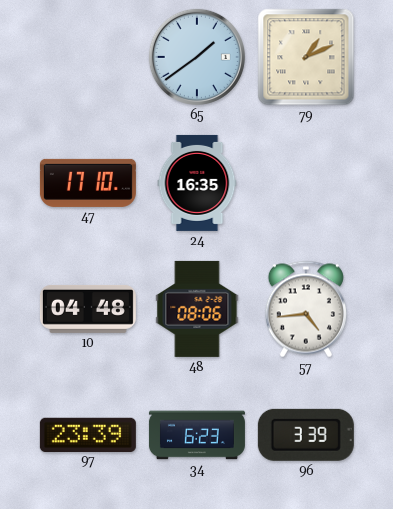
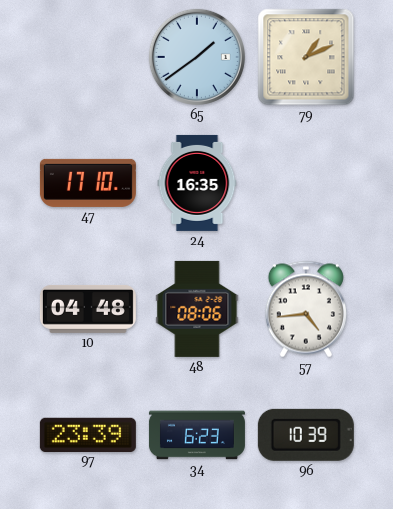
96: 3:39 -> 10:39 (306, 435)
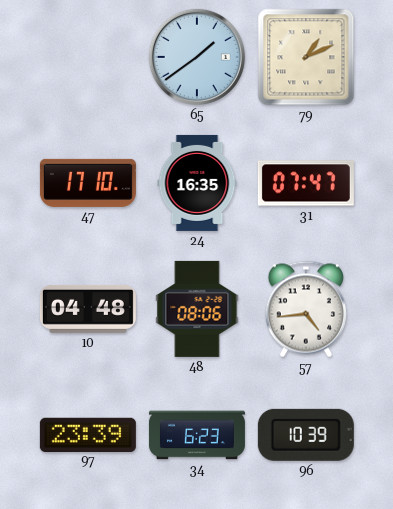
31: none -> 07:47 (306, 183)
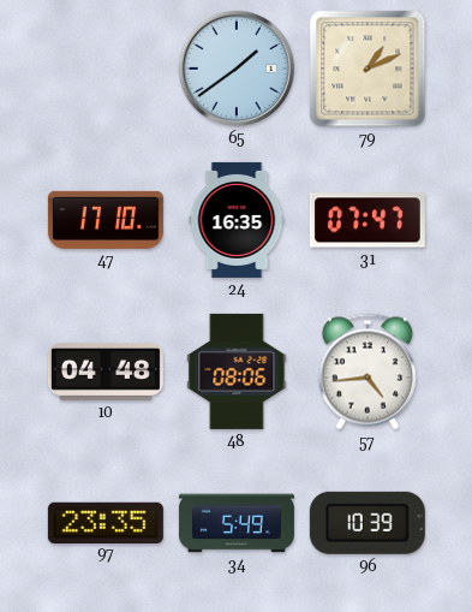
97: 23:39 -> 23:35 (106, 522)
34: 6:23 -> 5:49 (237, 523)
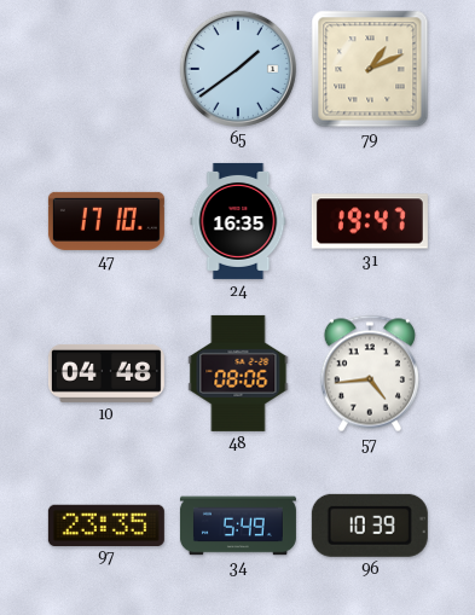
31: 07:47 -> 19:47 (370, 221)
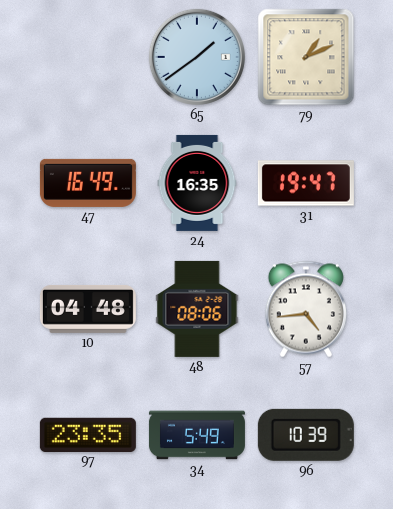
47: 17:10 -> 16:49 (88, 183)
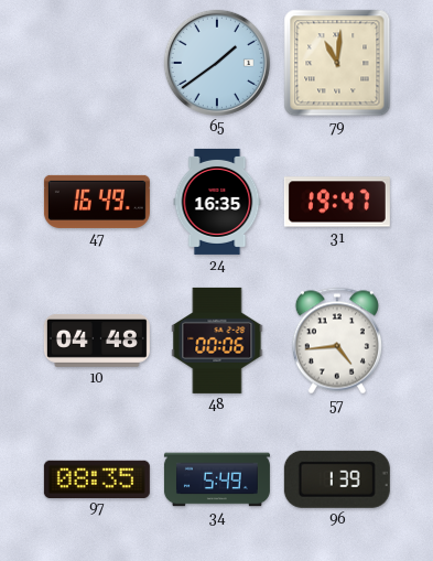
79: 1:11 -> 11:01 (337, 63)
48: 08:06 -> 00:06 (217, 341)
97: 23:35 -> 08:35 (97, 478)
96: 10:39 -> 1:39 (337, 479)
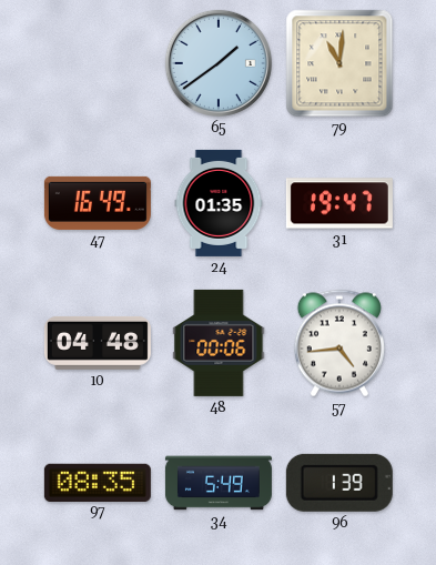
24: 16:35 -> 01:35 (219, 203)
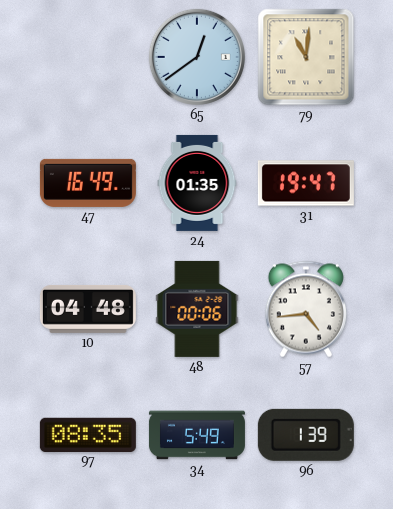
65: 1:39 -> 12:39 (197, 57)
